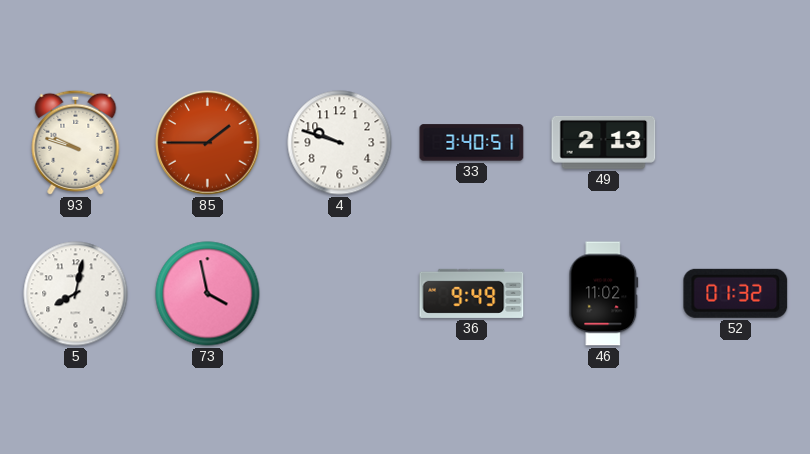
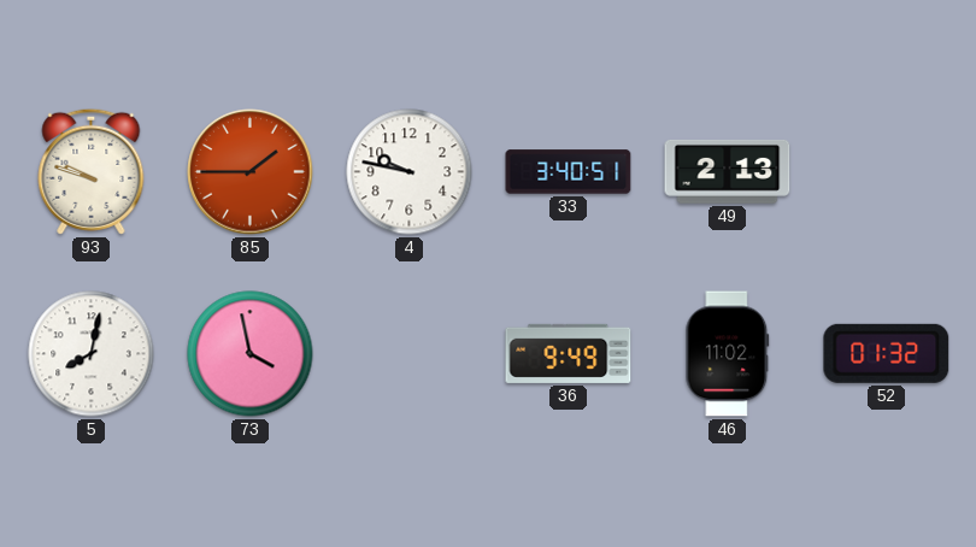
4: 9:48 -> 9:47 (410, 172)
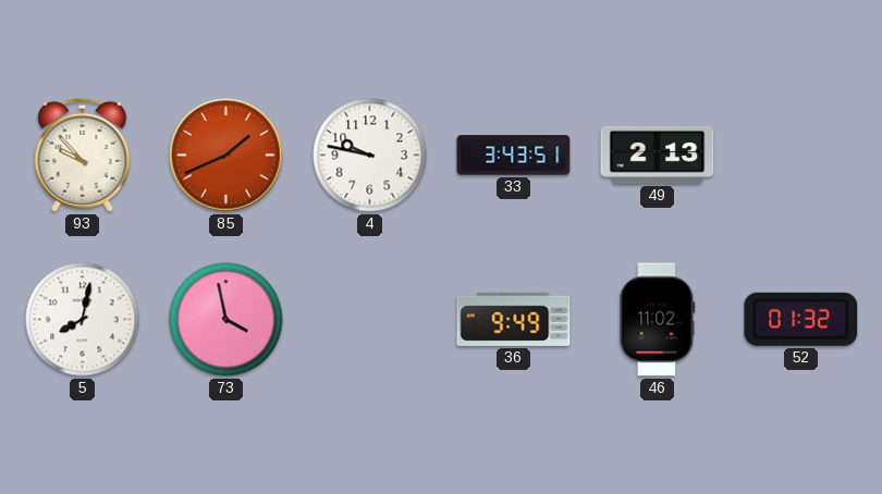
93: 9:48 -> 9:53 (83, 155)
85: 1:45 -> 1:41 (226, 156)
33: 3:40 -> 3:43 (514, 156)
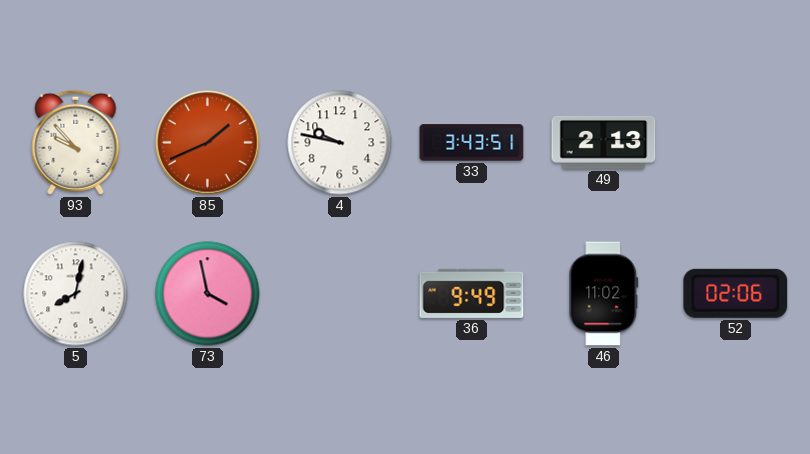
52: 01:32 -> 02:06 (736, 293)
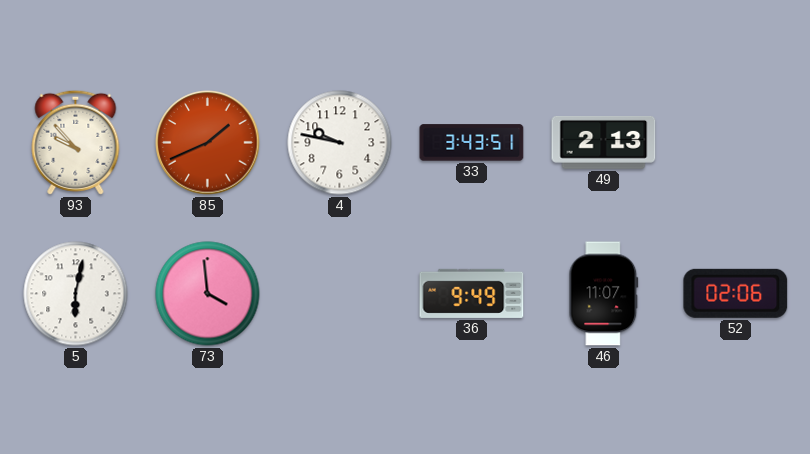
5: 8:02 -> 6:02 (76, 294)
73: 3:58 -> 3:59 (208, 294)
46: 11:02 -> 11:07 (604, 294)
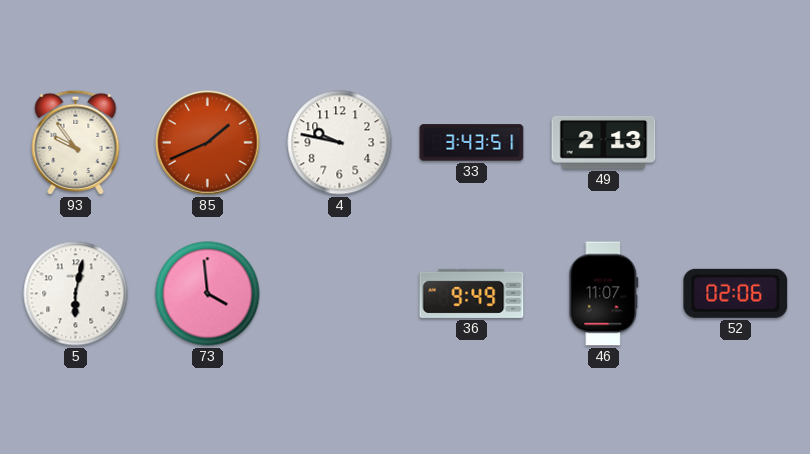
93: 9:53 -> 9:54 (76, 142)
